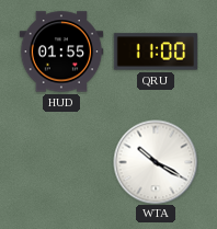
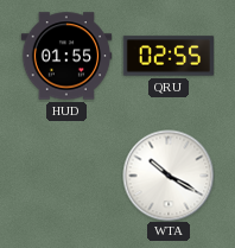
QRU: 11:00 -> 02:55 (169, 56)
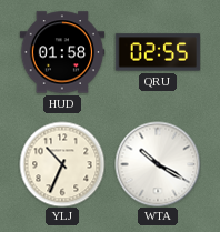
HUD: 01:55 -> 01:58 (62, 52)
YLJ: none -> 10:34 (62, 164)
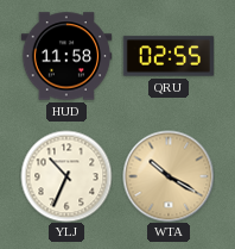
HUD: 01:58 -> 11:58 (66, 56)
WTA dial: white -> champagne (169, 176)
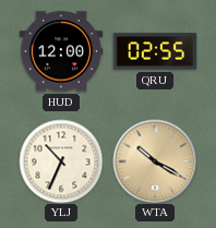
HUD: 11:58 -> 12:00 (61, 51)
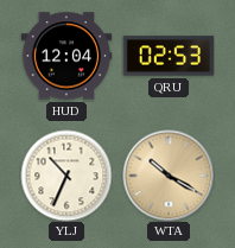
HUD: 12:00 -> 12:04 (66, 56)
QRU: 02:55 -> 02:53 (169, 56)
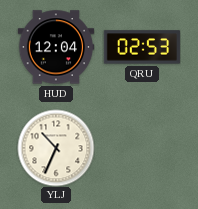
WTA: 10:20 -> none (169, 176)
